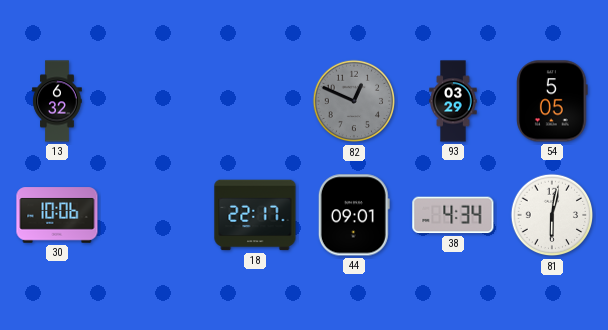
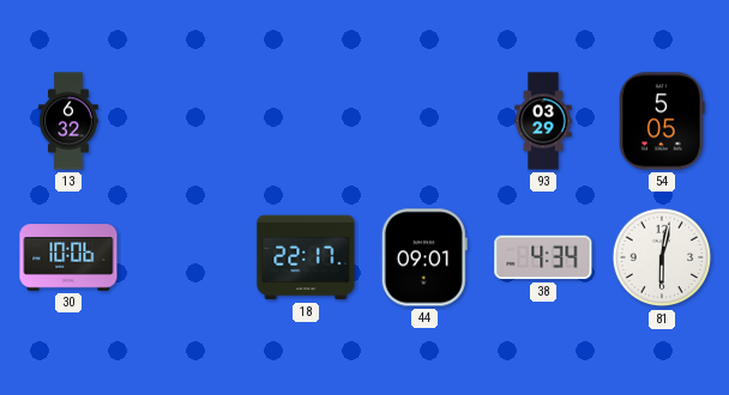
82: 12:49 -> none (354, 101)
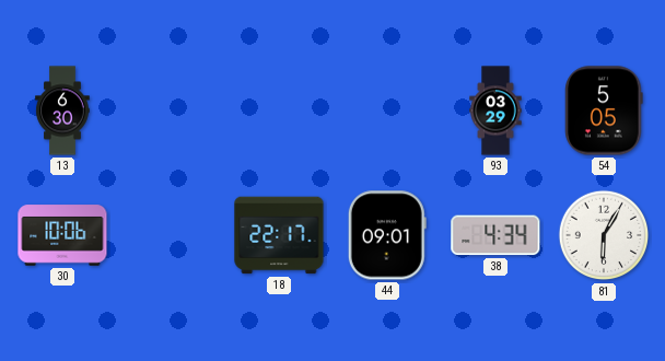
13: 6:32 -> 6:30 (62, 110)
81: 6:02 -> 6:05 (604, 235)
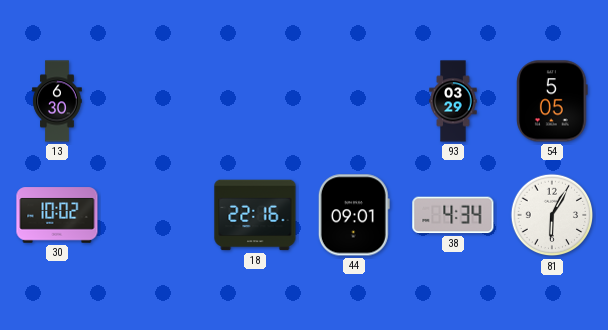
30: 10:06 -> 10:02 (57, 215)
18: 22:17 -> 22:16 (255, 215)
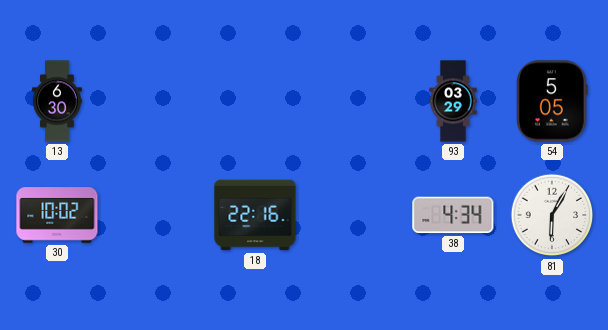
44: 09:01 -> none (354, 215)
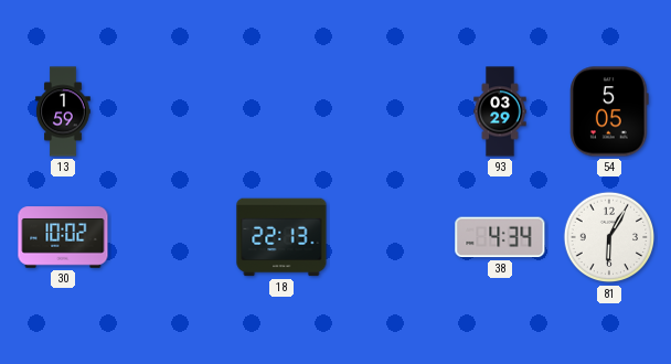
13: 6:30 -> 1:59 (63, 111)
18: 22:16 -> 22:13 (281, 237)
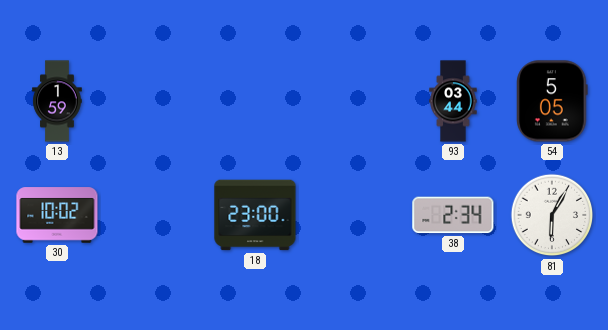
93: 03:29 -> 03:44 (453, 101)
18: 22:13 -> 23:00 (255, 215)
38: 4:34 -> 2:34 (453, 215)
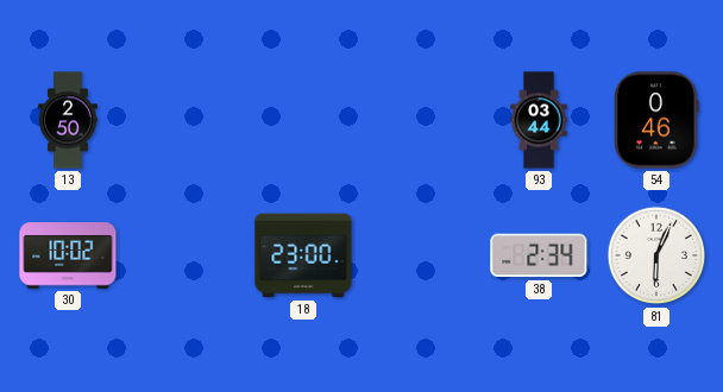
13: 1:59 -> 2:50 (68, 120)
54: 5:05 -> 0:46 (656, 120)
81: 6:05 -> 6:04 (656, 255)
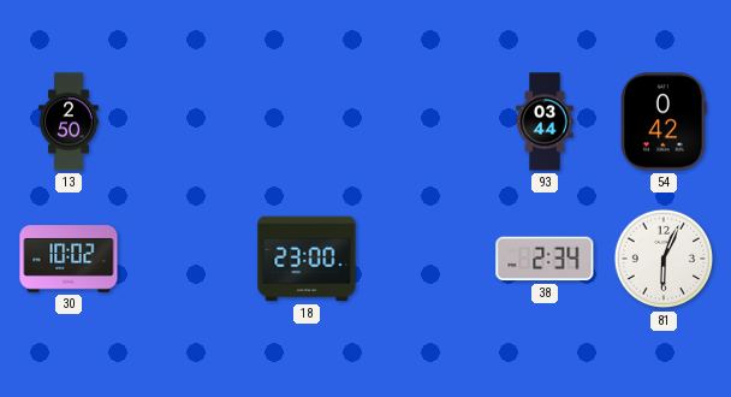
54: 0:46 -> 0:42 (664, 122)
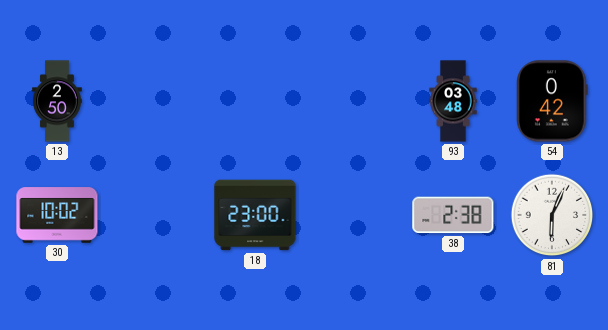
93: 03:44 -> 03:48 (453, 101)
38: 2:34 -> 2:38 (453, 215)
